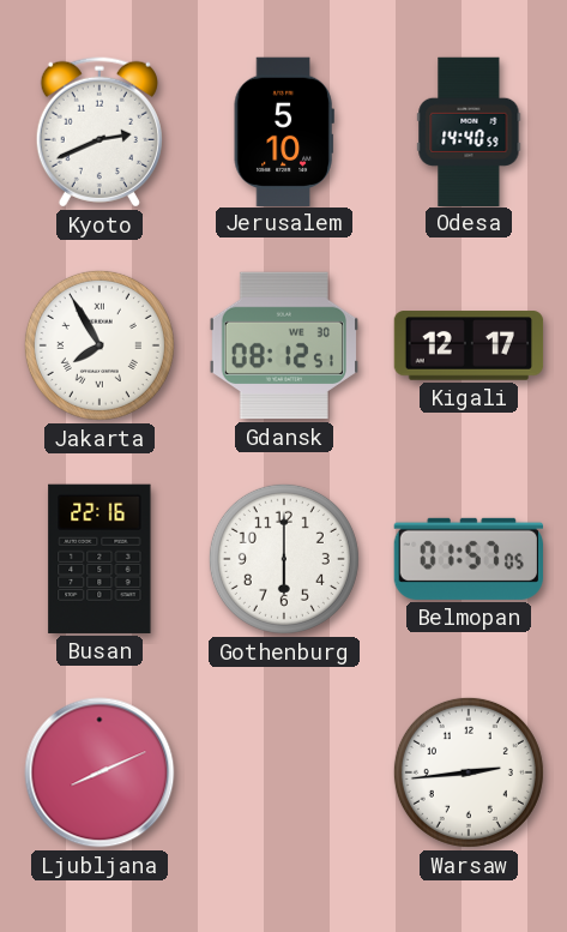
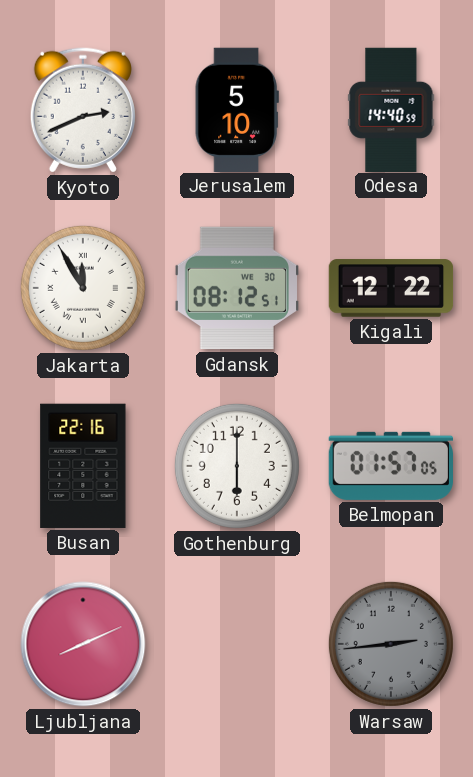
Jakarta: 7:55 -> 11:55 (83, 288)
Kigali: 12:17 -> 12:22 (391, 288)
Warsaw dial: white -> grey (391, 644)
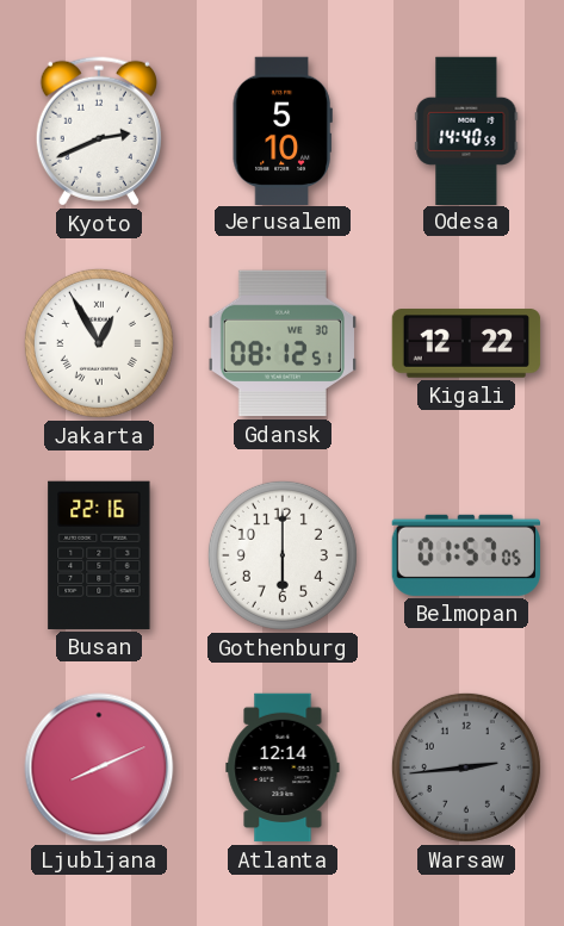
Jakarta: 11:55 -> 12:55 (99, 343)
Atlanta: none -> 12:14 (283, 767)
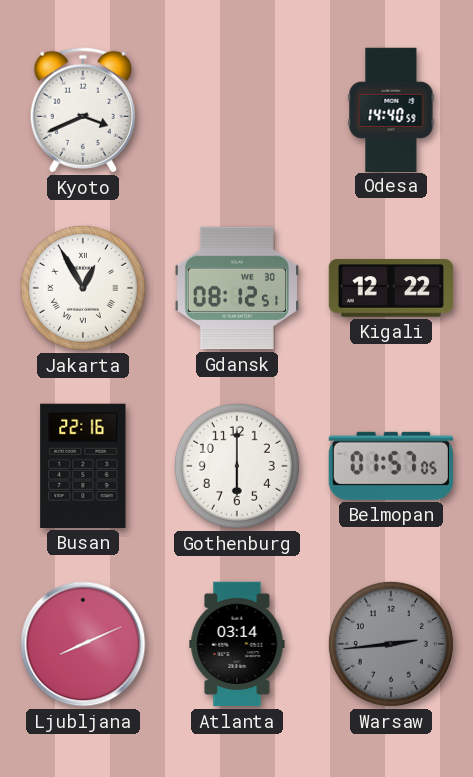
Kyoto: 2:41 -> 3:41 (83, 110)
Jerusalem: 5:10 -> none (283, 130)
Atlanta: 12:14 -> 03:14 (237, 644)
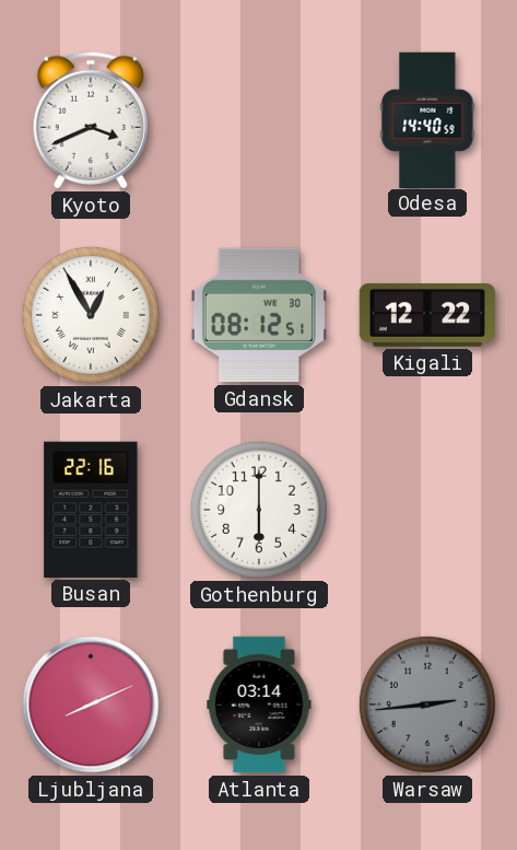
Belmopan: 01:57 -> none (391, 466)
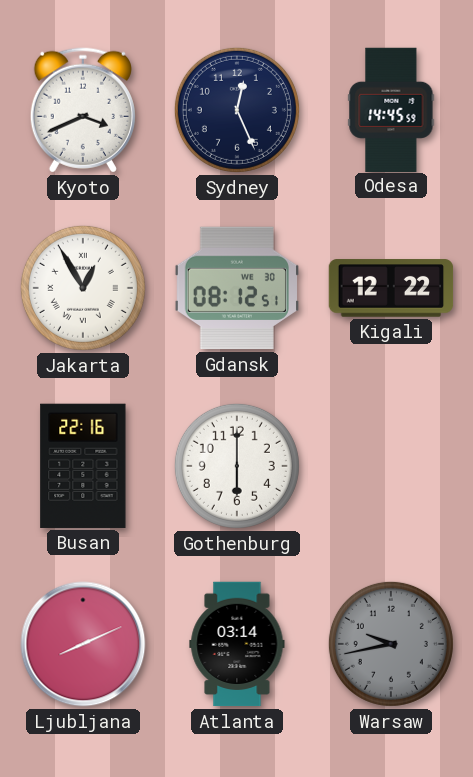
Sydney: none -> 12:26 (237, 110)
Odesa: 14:40 -> 14:45 (391, 109)
Warsaw: 2:44 -> 9:43 (391, 644)
